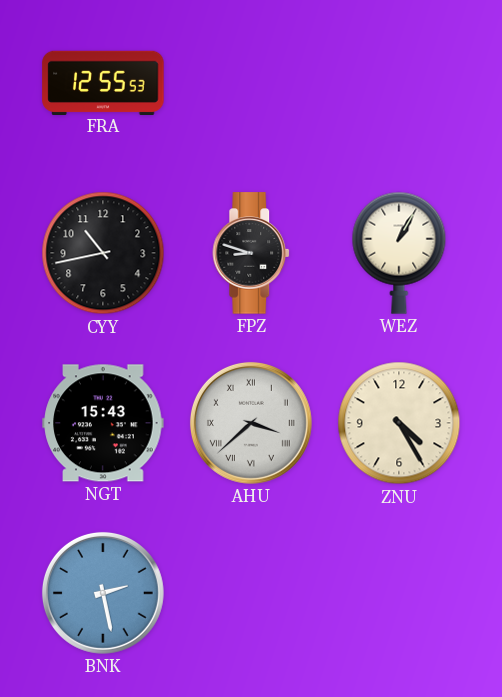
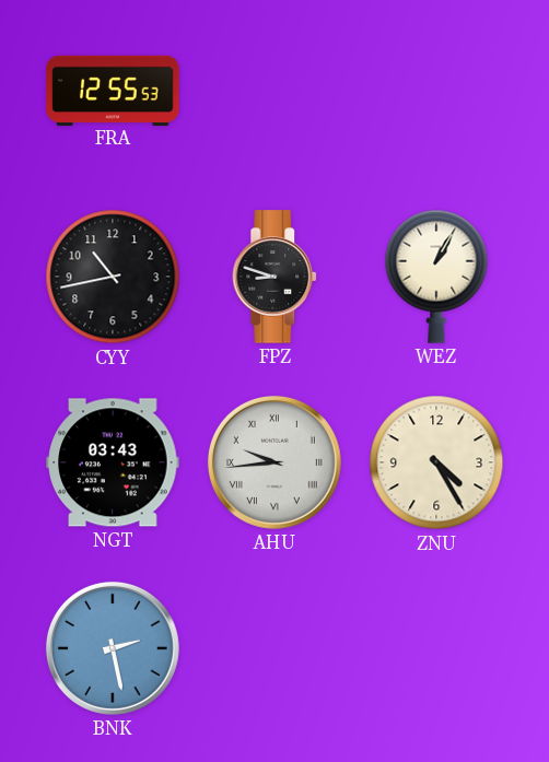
NGT: 15:43 -> 03:43 (113, 462)
AHU: 3:38 -> 9:44 (274, 462)
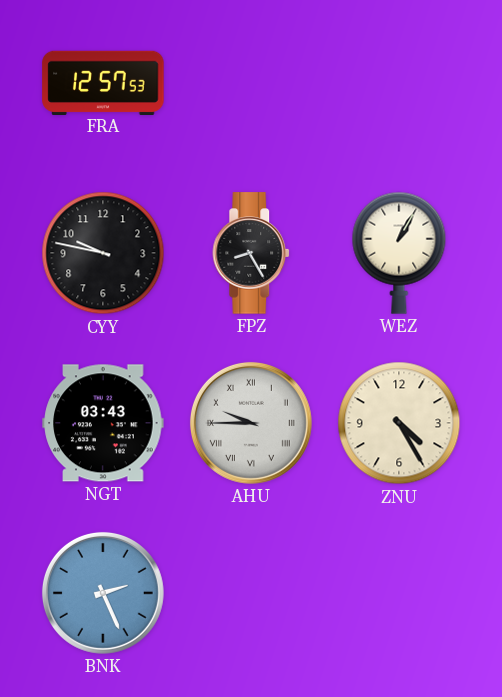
FRA: 12:55 -> 12:57 (103, 82)
CYY: 10:43 -> 9:47 (103, 253)
FPZ: 8:48 -> 8:25 (252, 253)
AHU: 9:44 -> 9:45 (251, 423)
BNK: 2:28 -> 2:26 (103, 593)
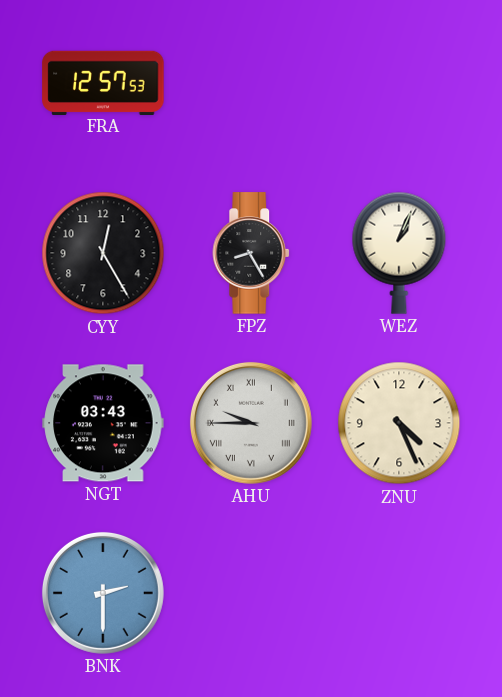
CYY: 9:47 -> 12:25 (103, 253)
WEZ: 1:05 -> 1:04 (399, 253)
ZNU: 4:25 -> 4:26 (399, 423)
BNK: 2:26 -> 2:30 (103, 593)
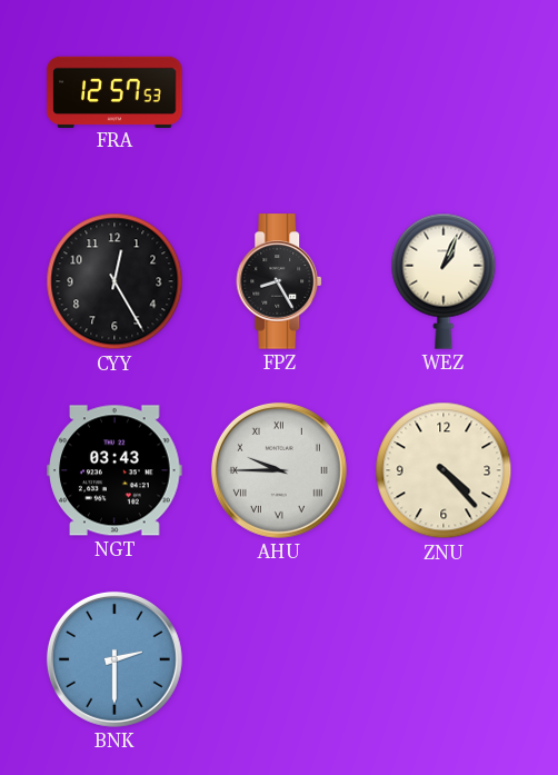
ZNU: 4:26 -> 4:23 (444, 470)
